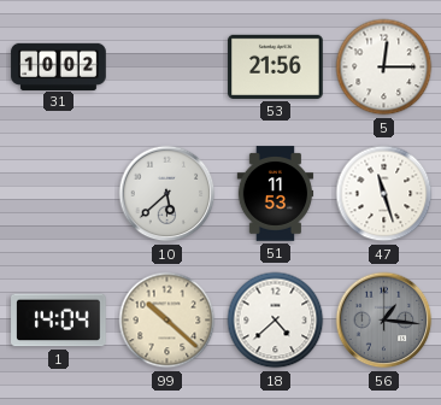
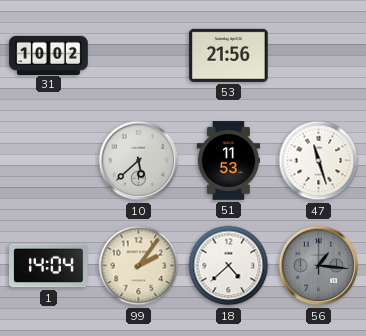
5: 12:15 -> none (384, 67)
99: 10:22 -> 2:06 (139, 266)
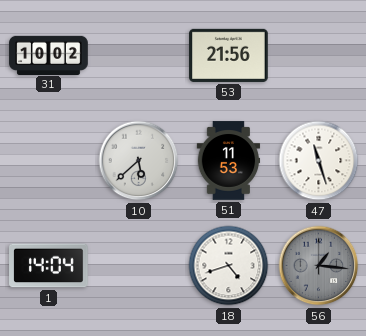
99: 2:06 -> none (139, 266)
18: 4:38 -> 4:42 (229, 266)
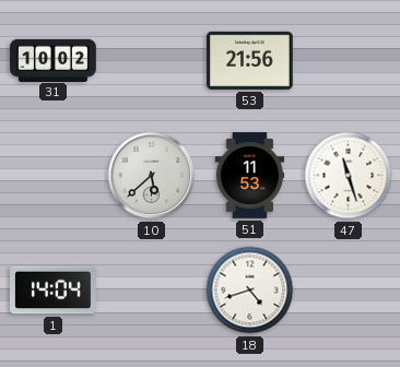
56: 1:16 -> none (319, 266)
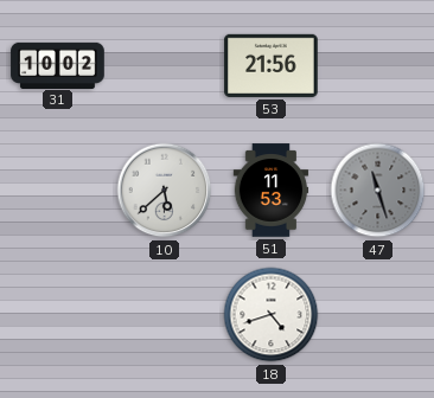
47 dial: white -> grey (378, 191)
1: 14:04 -> none (54, 291)
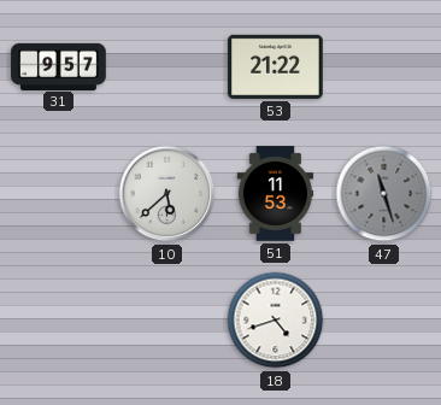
31: 10:02 -> 9:57 (59, 66)
53: 21:56 -> 21:22 (276, 66)
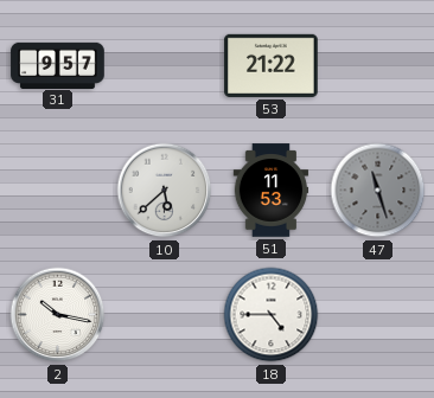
2: none -> 10:17 (58, 315)
18: 4:42 -> 4:45 (272, 315)
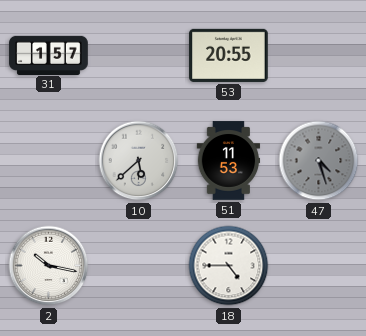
31: 9:57 -> 1:57 (49, 55)
53: 21:22 -> 20:55 (229, 55)
47: 11:27 -> 4:27 (319, 161)
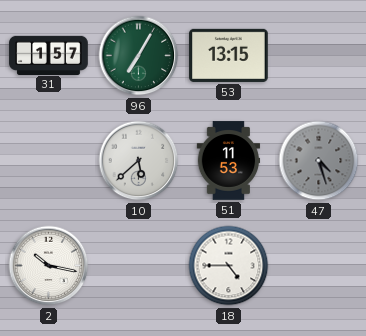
96: none -> 7:05 (139, 56)
53: 20:55 -> 13:15 (229, 55)
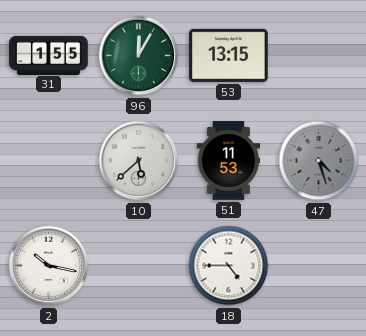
31: 1:57 -> 1:55 (49, 55)
96: 7:05 -> 12:05 (139, 56)
